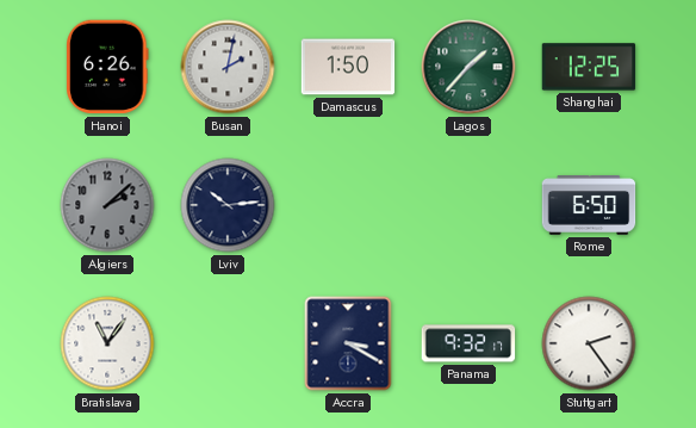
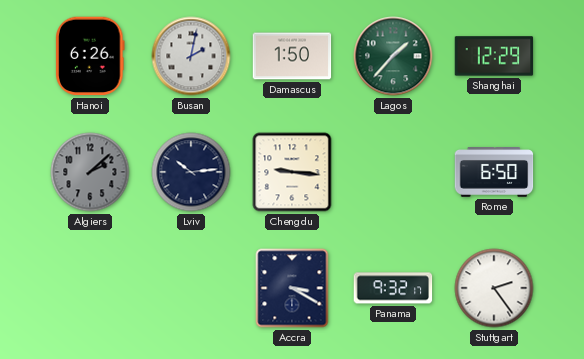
Shanghai: 12:25 -> 12:29 (494, 56)
Chengdu: none -> 9:16 (292, 172)
Bratislava: 11:06 -> none (107, 343)
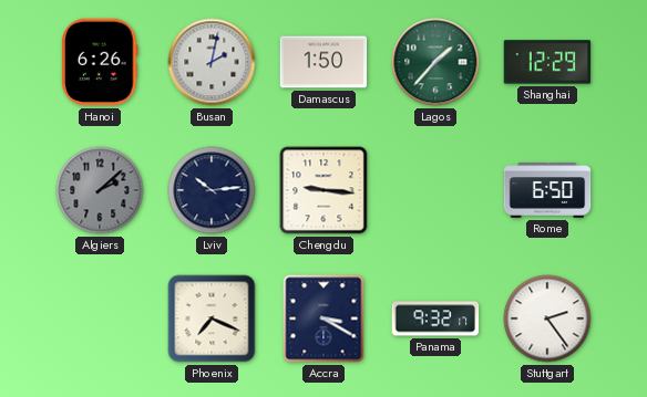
Phoenix: none -> 7:19 (212, 318)
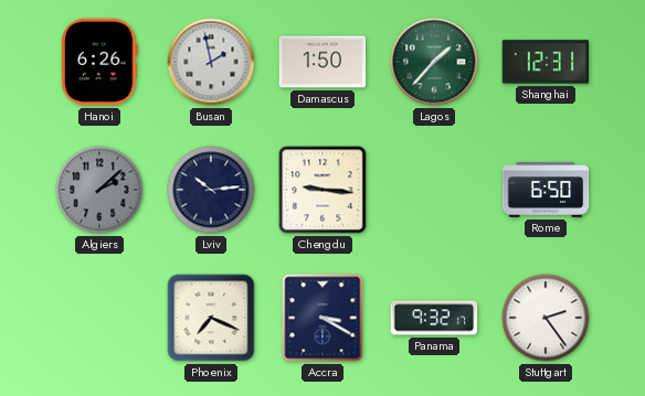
Busan: 2:02 -> 1:58 (211, 62)
Shanghai: 12:29 -> 12:31 (546, 62)
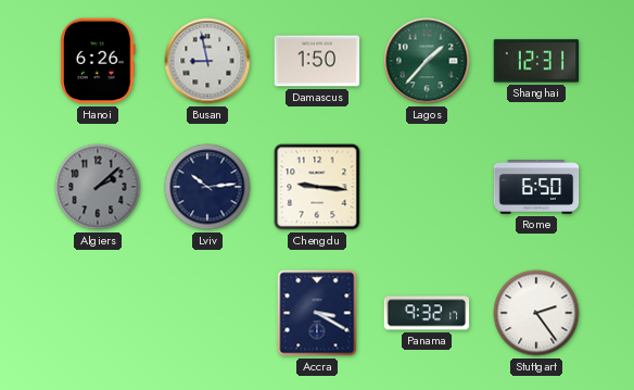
Busan: 1:58 -> 8:58 (207, 61)
Phoenix: 7:19 -> none (211, 318)
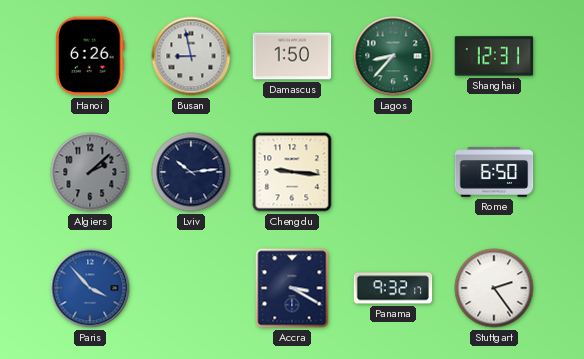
Lagos: 1:37 -> 8:37 (393, 56)
Paris: none -> 3:53 (90, 288)
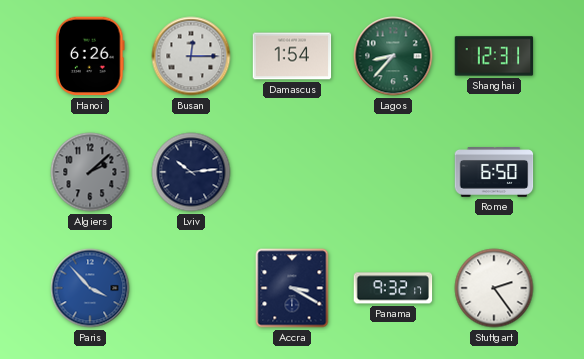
Busan: 8:58 -> 12:15 (191, 56)
Damascus: 1:50 -> 1:54 (292, 56)
Chengdu: 9:16 -> none (292, 172)
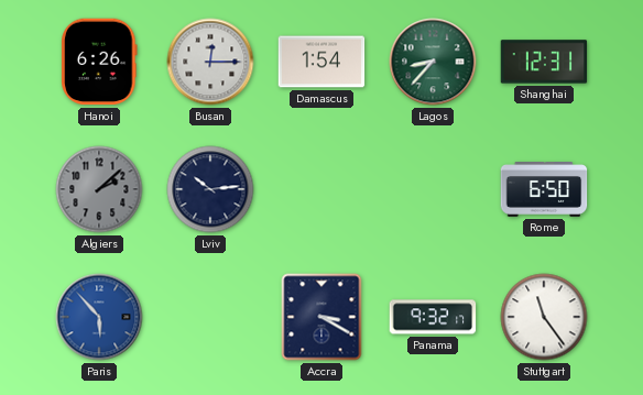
Paris: 3:53 -> 5:53 (99, 317)
Stuttgart: 2:24 -> 11:24 (544, 317)
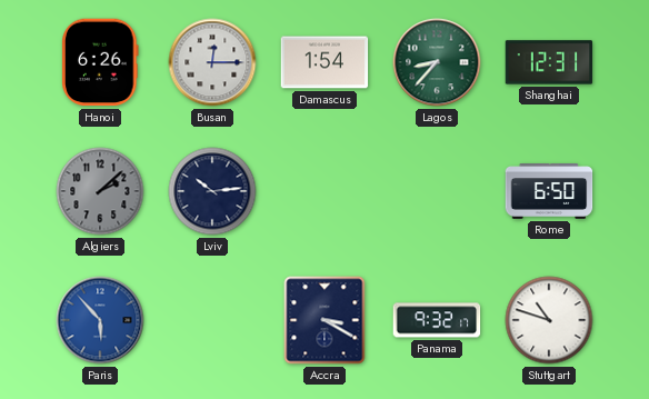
Stuttgart: 11:24 -> 10:48 (549, 320)
